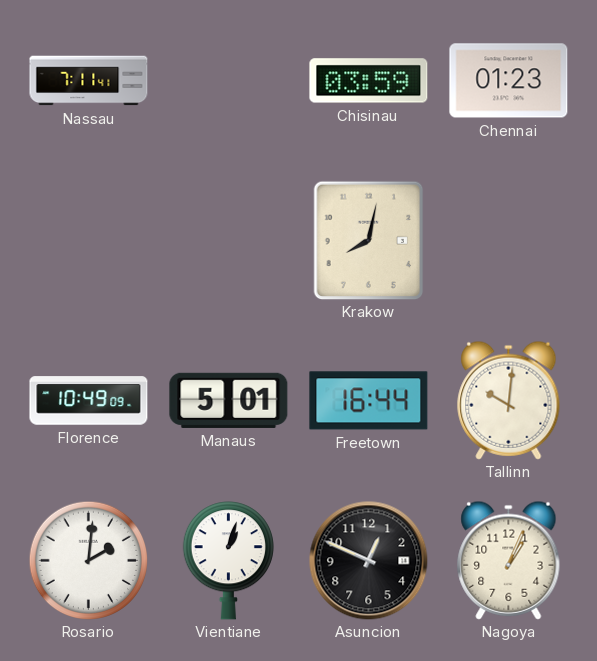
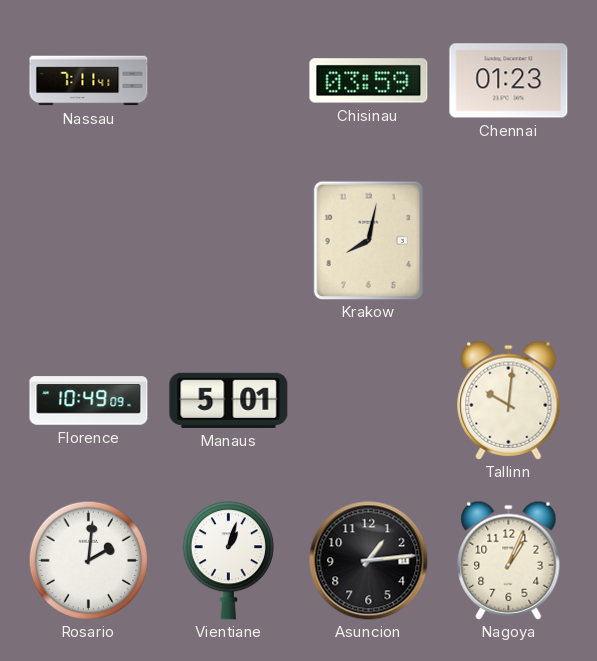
Freetown: 16:44 -> none (369, 401)
Asuncion: 12:49 -> 1:14 (369, 561)
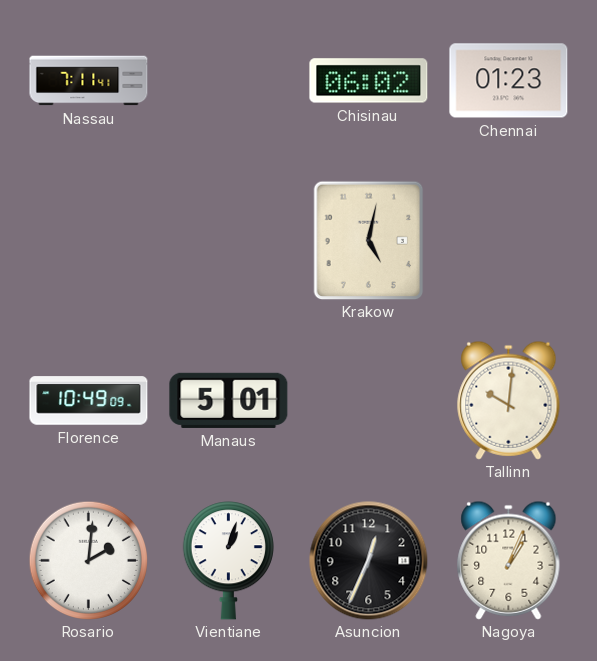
Chisinau: 03:59 -> 06:02 (369, 81)
Krakow: 8:02 -> 5:02 (369, 240)
Asuncion: 1:14 -> 12:34 (369, 561)
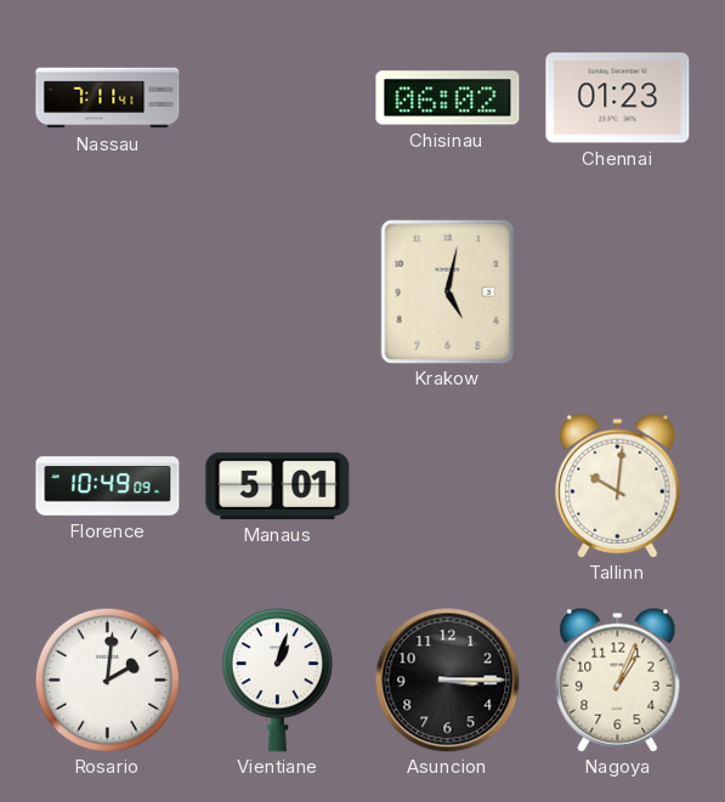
Asuncion: 12:34 -> 3:15 (448, 681)
